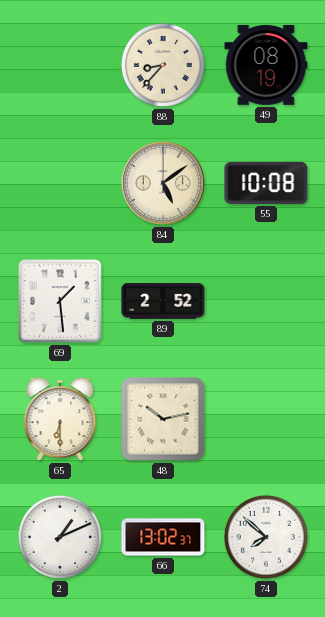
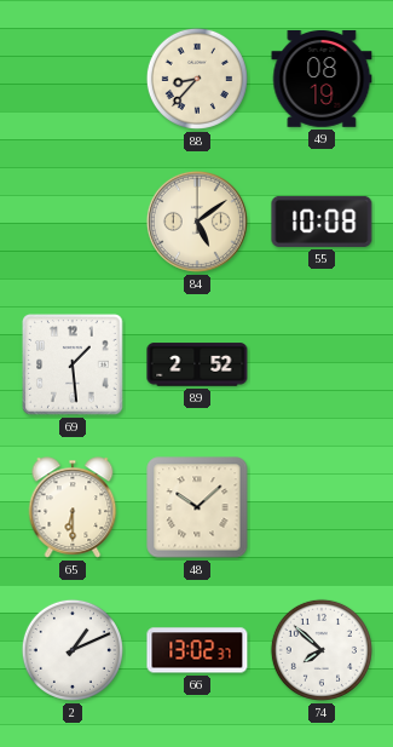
48: 10:13 -> 10:08 (197, 507)
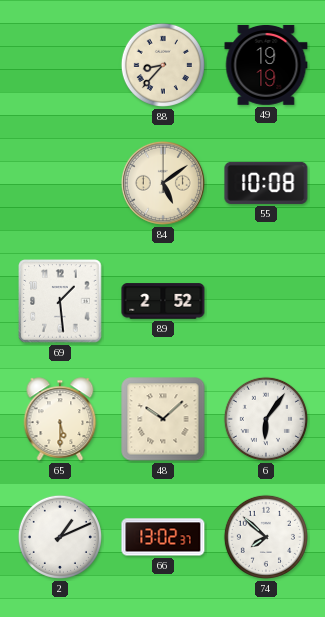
49: 08:19 -> 19:19 (266, 65)
65: 6:30 -> 5:30 (60, 419)
6: none -> 6:06 (266, 419)
